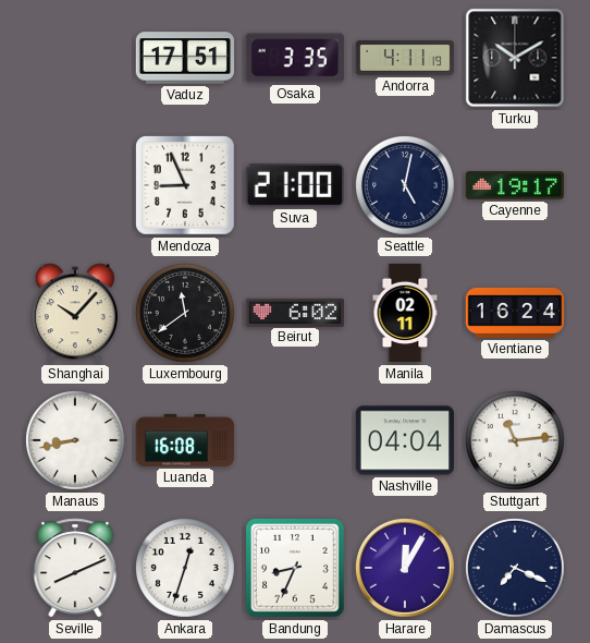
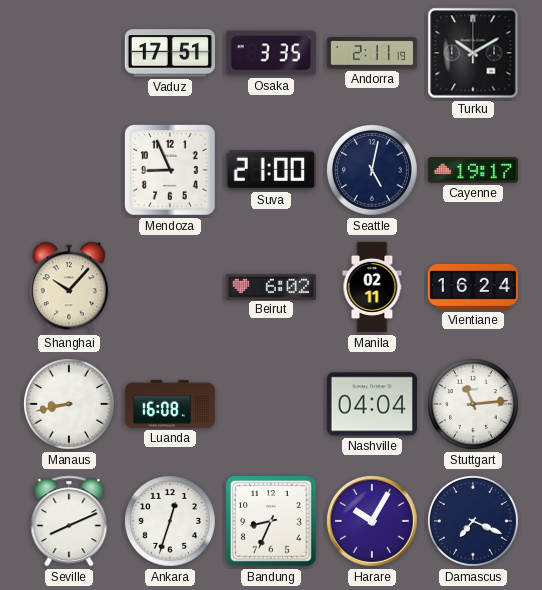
Andorra: 4:11 -> 2:11 (372, 53)
Luxembourg: 11:39 -> none (186, 314)
Harare: 12:05 -> 10:05 (372, 521)
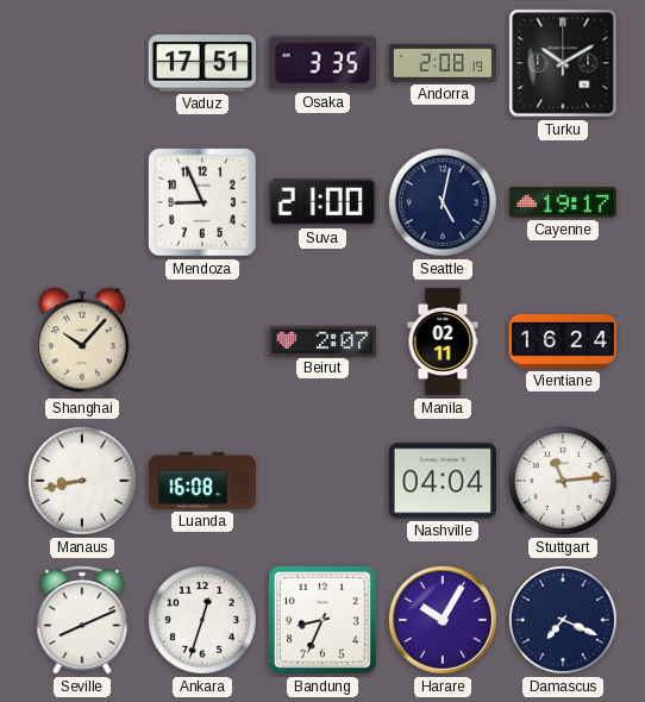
Andorra: 2:11 -> 2:08 (443, 63)
Beirut: 6:02 -> 2:07 (321, 340)
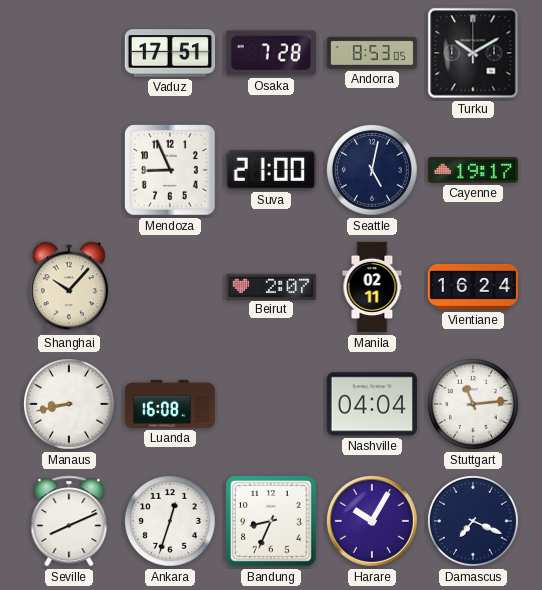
Osaka: 3:35 -> 7:28 (271, 53)
Andorra: 2:08 -> 8:53 (372, 53)
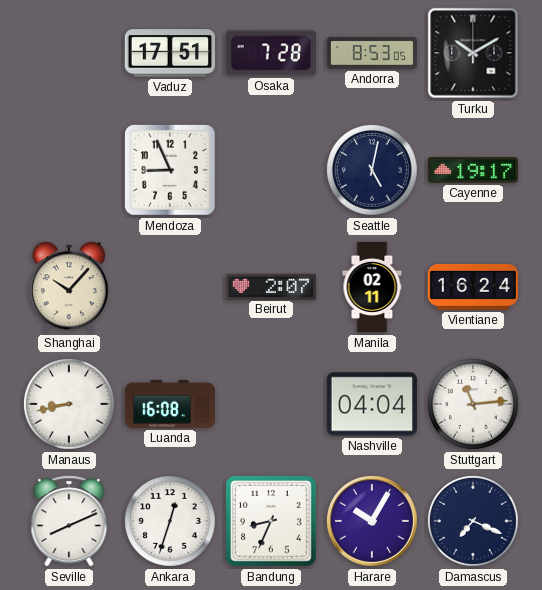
Suva: 21:00 -> none (271, 170)
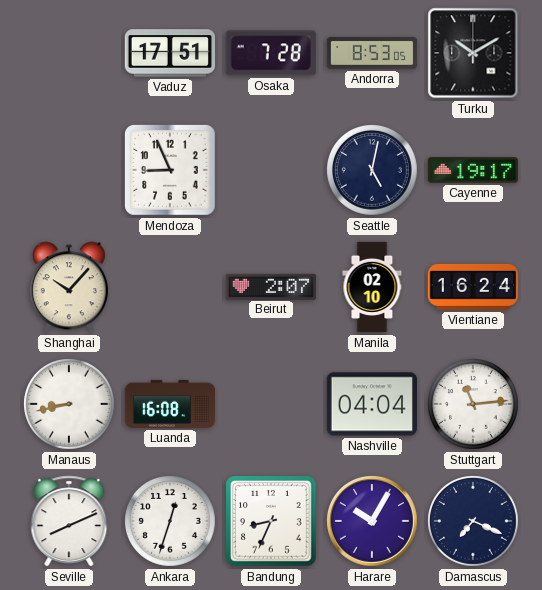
Manila: 02:11 -> 02:10 (372, 287)
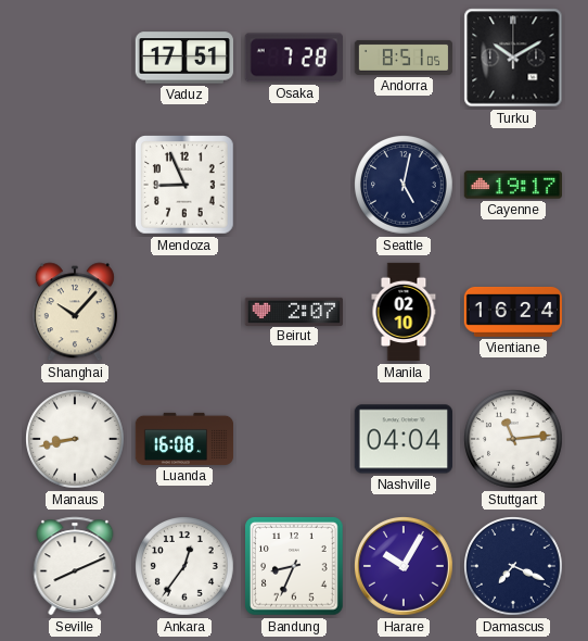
Andorra: 8:53 -> 8:51 (404, 58)
Ankara: 12:33 -> 12:36 (186, 567)
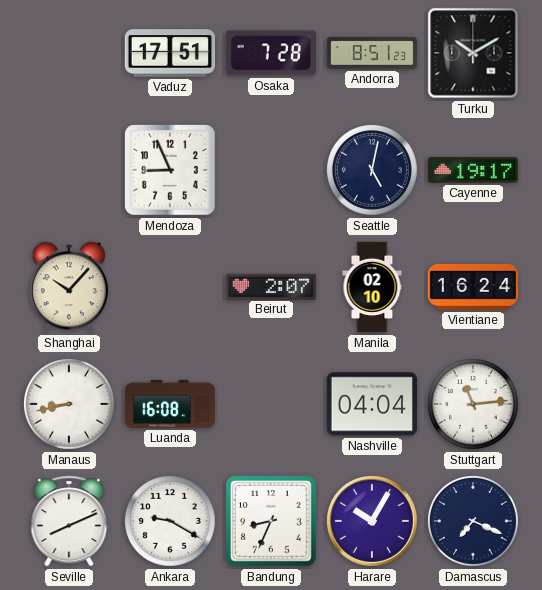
Andorra: 8:51:05 -> 8:51:23 (372, 53)
Ankara: 12:36 -> 9:20 (171, 522)
